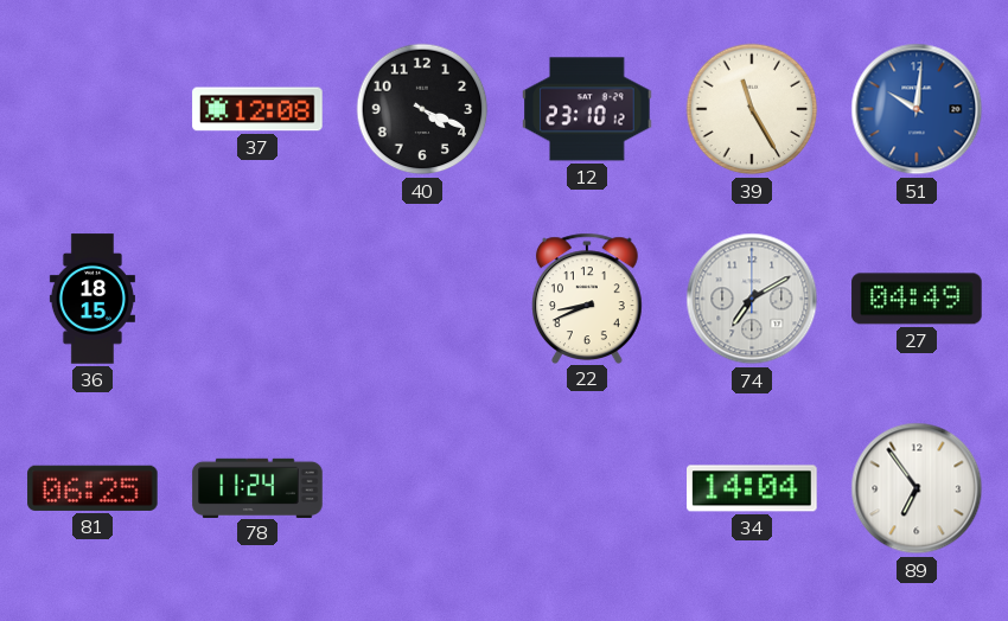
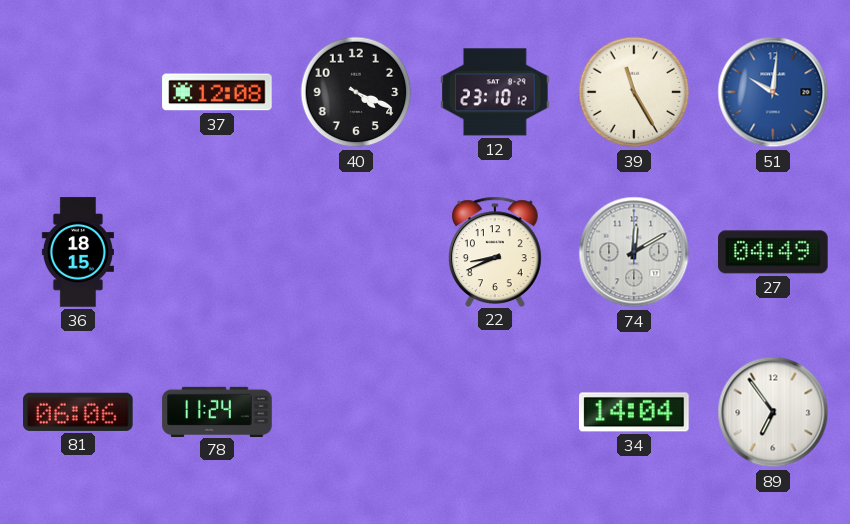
74: 7:10 -> 12:10 (634, 252)
81: 06:25 -> 06:06 (78, 412)
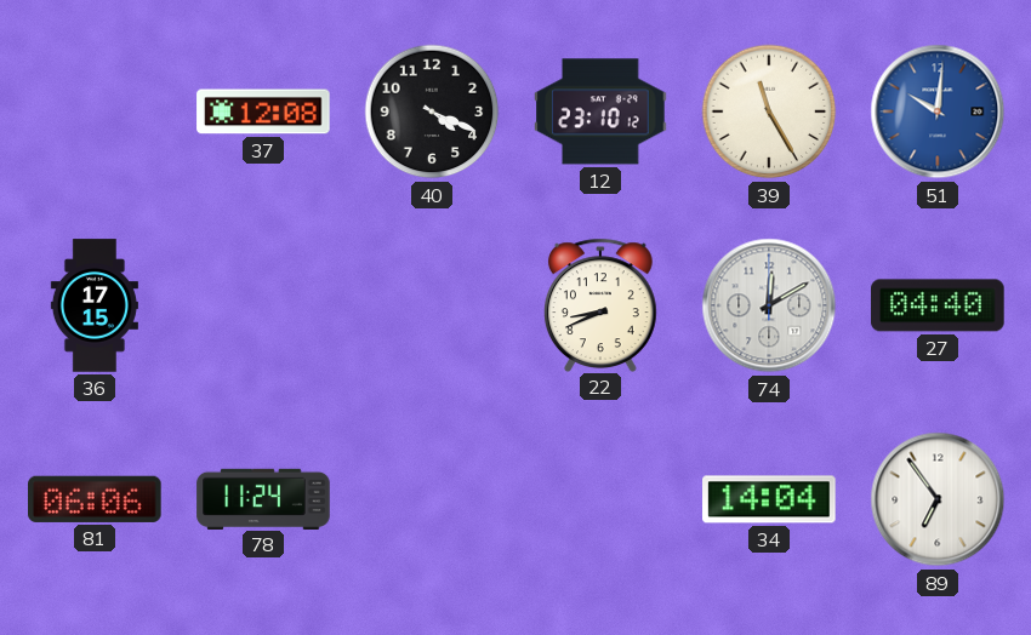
36: 18:15 -> 17:15 (95, 305)
27: 04:49 -> 04:40 (938, 305)
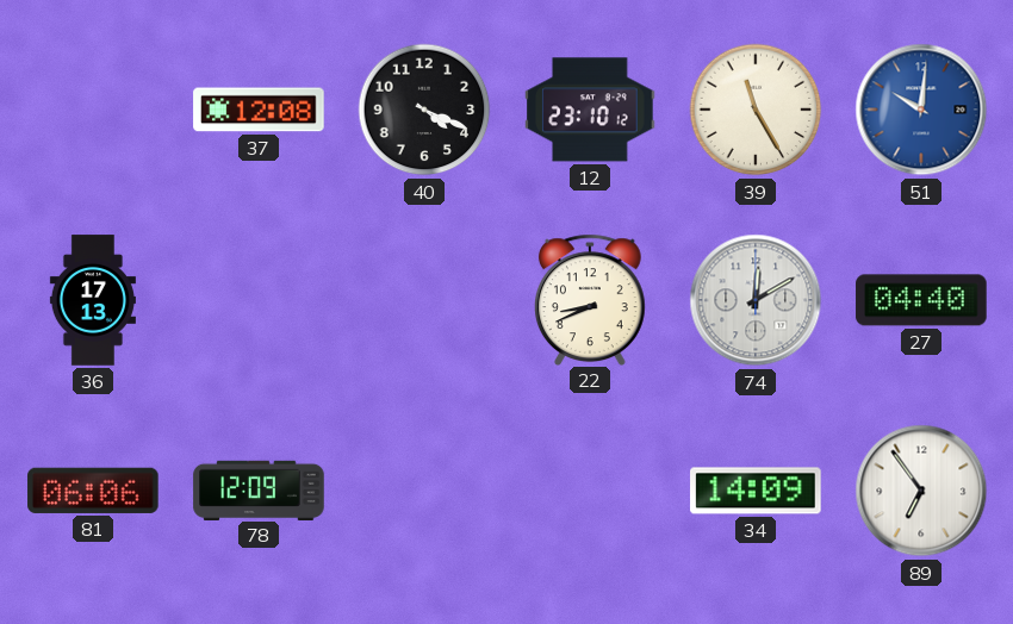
36: 17:15 -> 17:13 (93, 300)
78: 11:24 -> 12:09 (259, 489)
34: 14:04 -> 14:09 (756, 491)
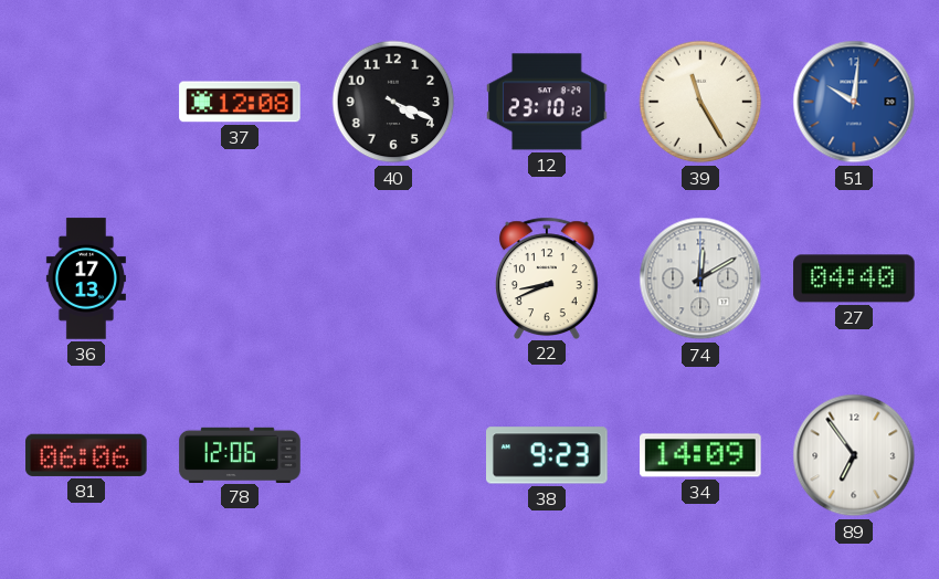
78: 12:09 -> 12:06 (240, 454)
38: none -> 9:23 (548, 455)
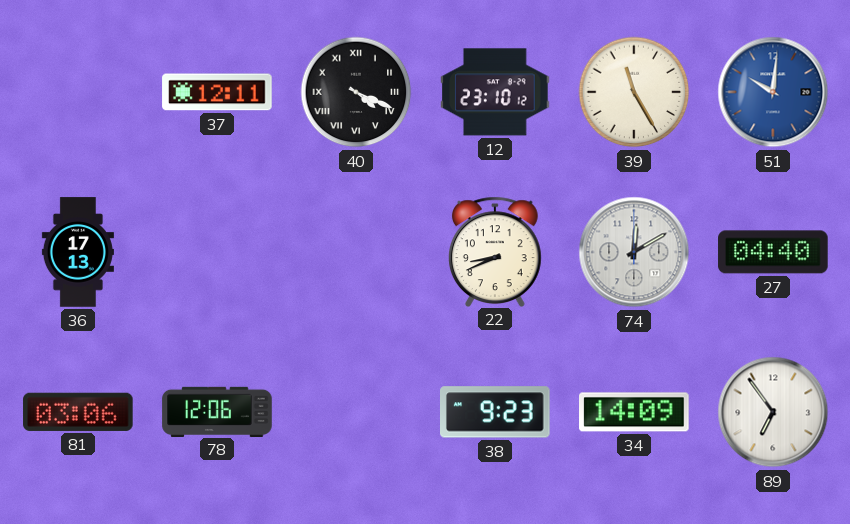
37: 12:08 -> 12:11 (217, 92)
40 numerals: Arabic -> Roman (356, 92)
81: 06:06 -> 03:06 (78, 412)
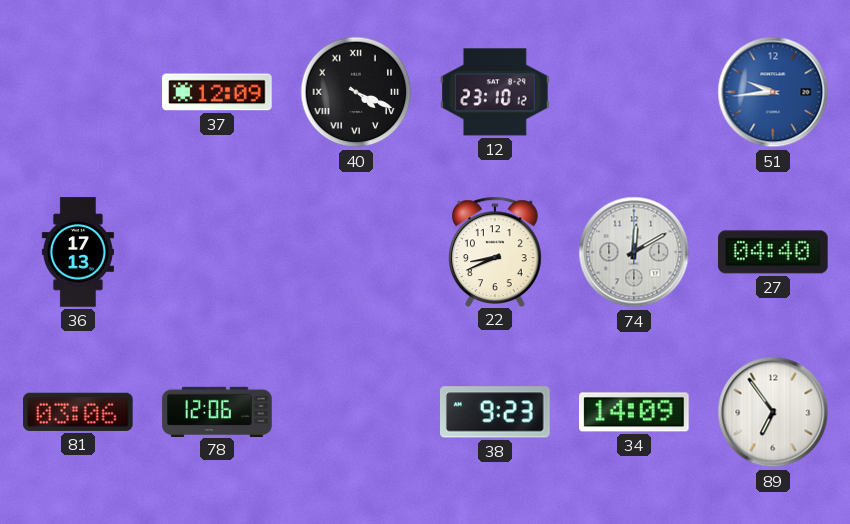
37: 12:11 -> 12:09 (217, 92)
39: 11:25 -> none (634, 92)
51: 10:01 -> 9:44 (773, 92)
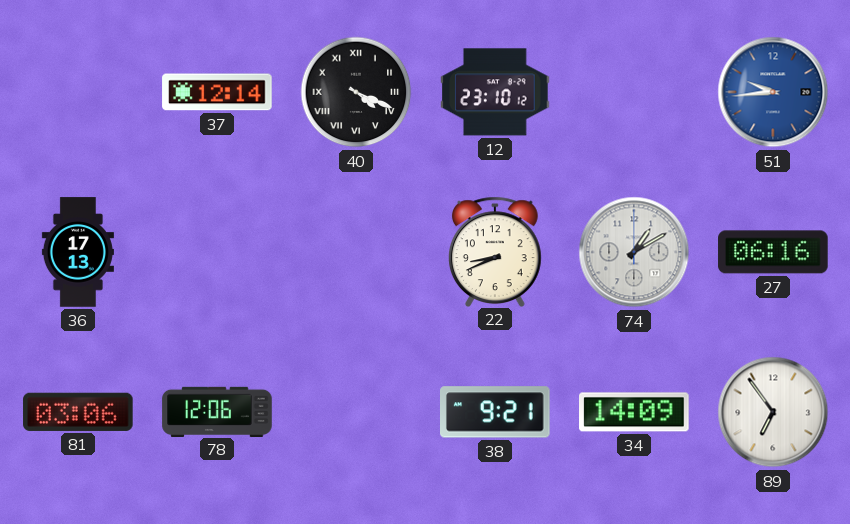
37: 12:09 -> 12:14 (217, 92)
74: 12:10 -> 1:10 (634, 252)
27: 04:40 -> 06:16 (773, 252)
38: 9:23 -> 9:21 (496, 412)
